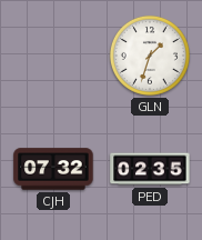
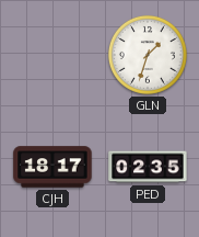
CJH: 07:32 -> 18:17 (52, 167)
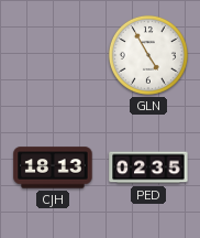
GLN: 1:33 -> 4:55 (148, 55)
CJH: 18:17 -> 18:13 (53, 167)
